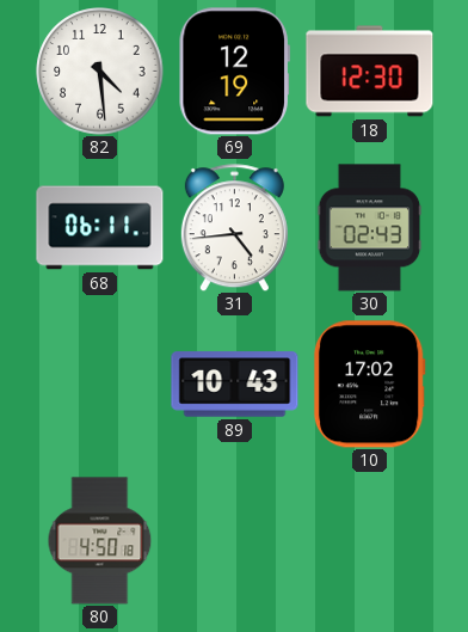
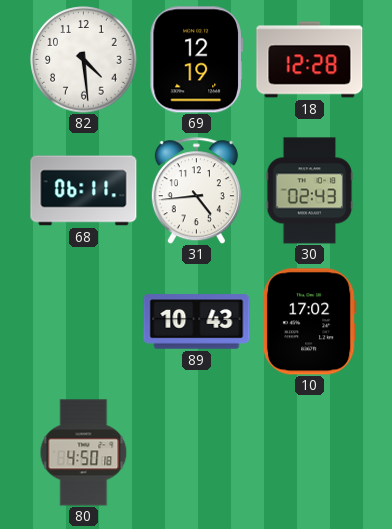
18: 12:30 -> 12:28 (310, 60)
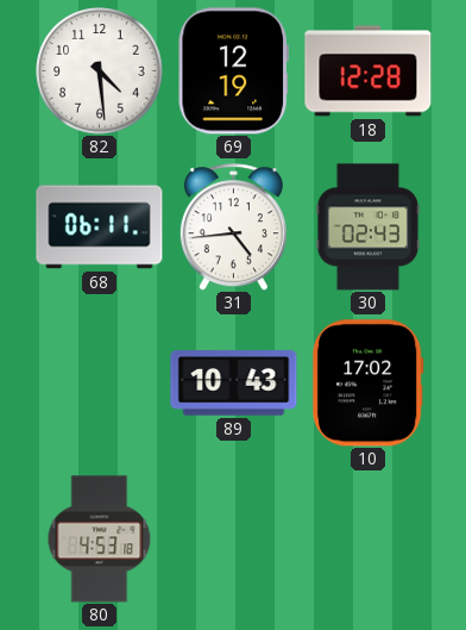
80: 4:50 -> 4:53 (100, 539)
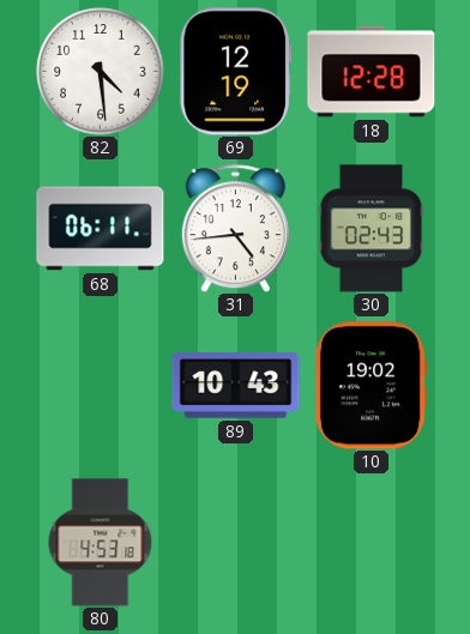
10: 17:02 -> 19:02 (370, 386)
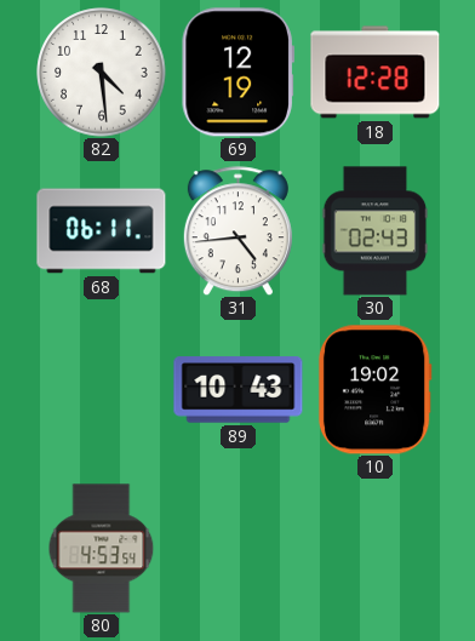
80: 4:53:18 -> 4:53:54 (102, 549)
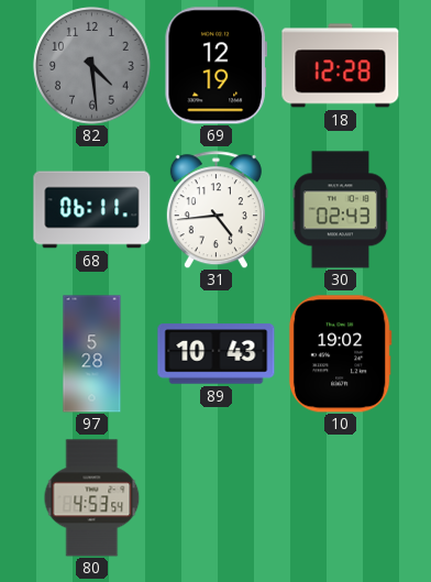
82 dial: white -> grey (92, 66)
97: none -> 5:28 (92, 354)
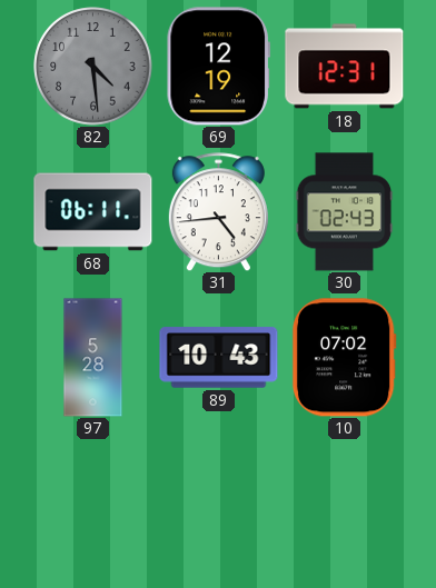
18: 12:28 -> 12:31 (345, 67)
10: 19:02 -> 07:02 (344, 358)
80: 4:53 -> none (92, 498)
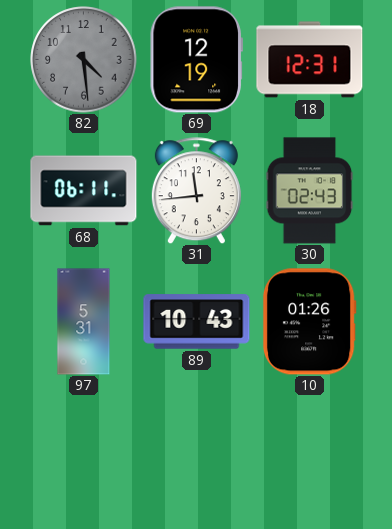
31: 4:44 -> 11:44 (196, 191)
97: 5:28 -> 5:31 (84, 322)
10: 07:02 -> 01:26 (309, 322)
